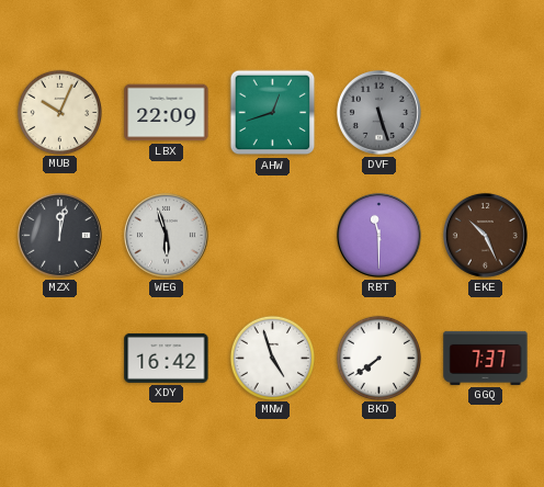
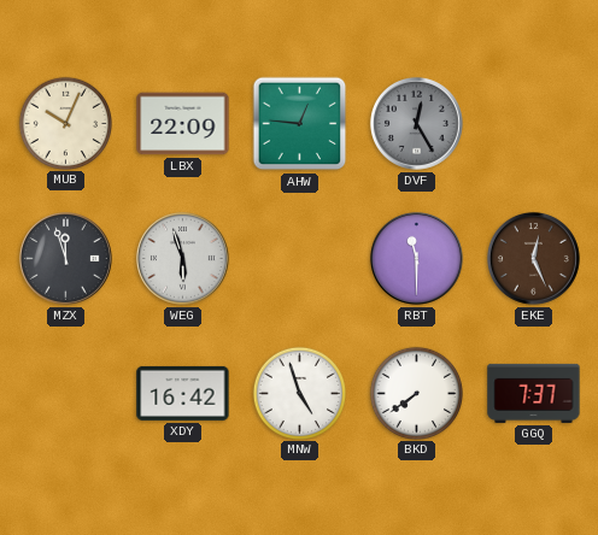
AHW: 12:42 -> 12:46 (300, 124)
DVF: 5:27 -> 12:25 (416, 123)
MZX: 12:02 -> 11:57 (65, 258)
EKE: 10:26 -> 12:26 (533, 258)
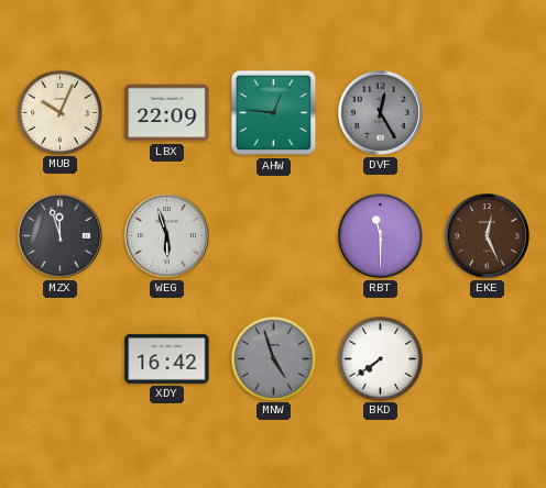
MNW dial: white -> grey (273, 358)
GGQ: 7:37 -> none (534, 393)
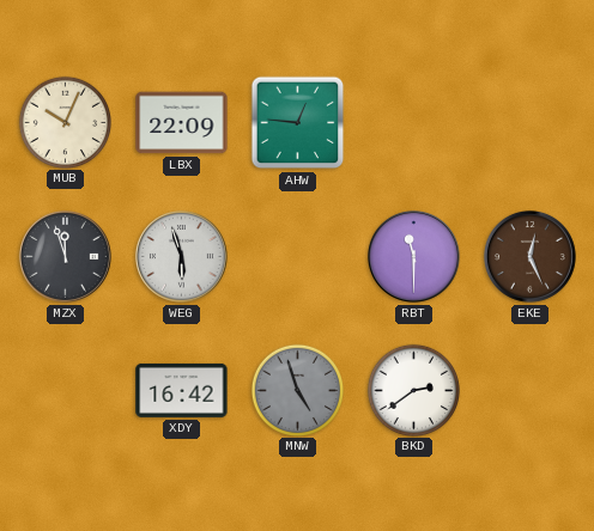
DVF: 12:25 -> none (380, 112)
BKD: 7:39 -> 2:39 (413, 390)
